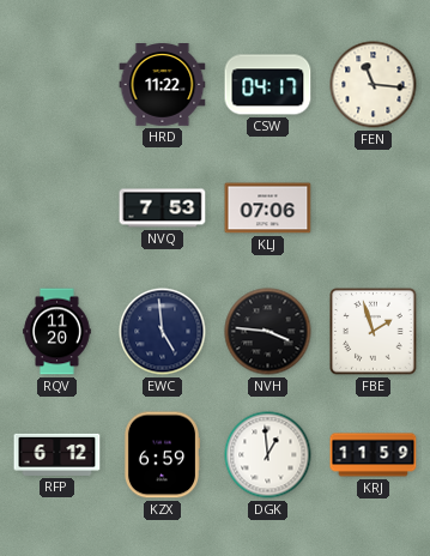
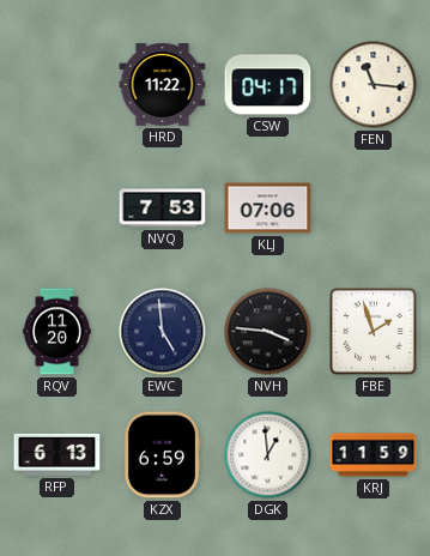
RFP: 6:12 -> 6:13 (57, 454)
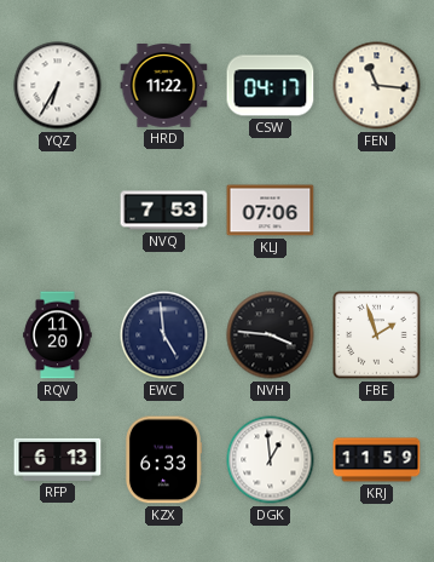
YQZ: none -> 6:35 (58, 86)
KZX: 6:59 -> 6:33 (162, 460)
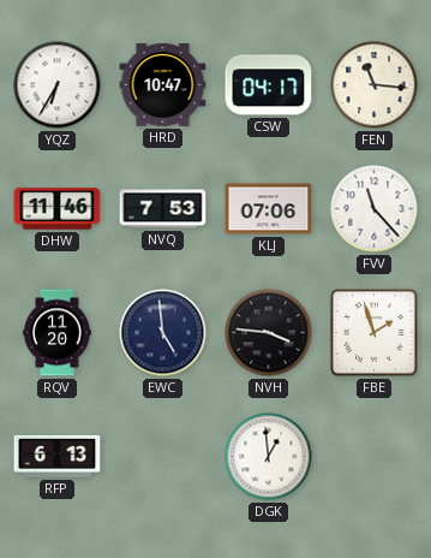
HRD: 11:22 -> 10:47 (163, 85)
DHW: none -> 11:46 (58, 209)
FVV: none -> 11:23 (375, 209)
KZX: 6:33 -> none (162, 460)
KRJ: 11:59 -> none (377, 460)
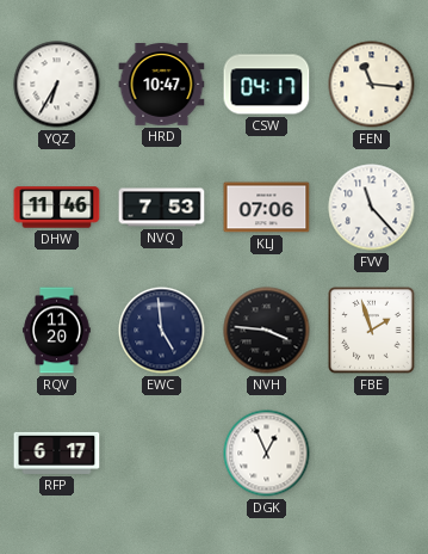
RFP: 6:13 -> 6:17 (57, 453)
DGK: 12:59 -> 12:56 (267, 454)
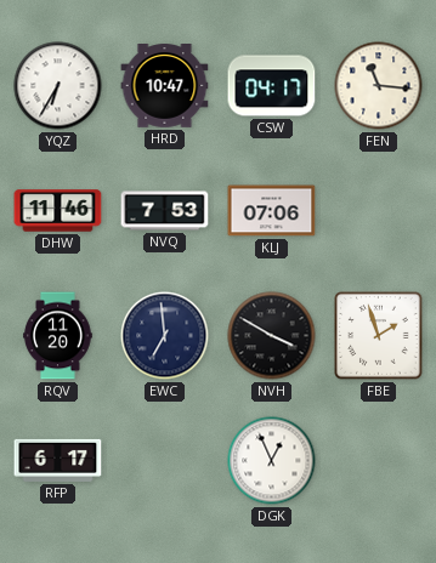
FVV: 11:23 -> none (372, 208)
EWC: 4:59 -> 6:59 (165, 336)
NVH: 3:46 -> 3:50 (272, 336)
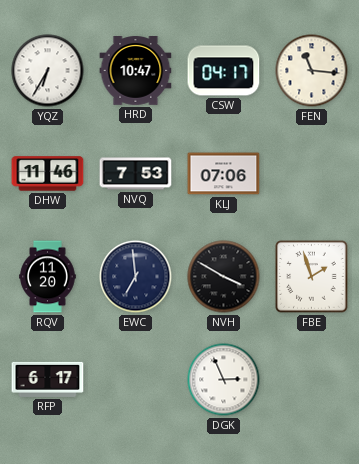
DGK: 12:56 -> 2:56 (224, 380)
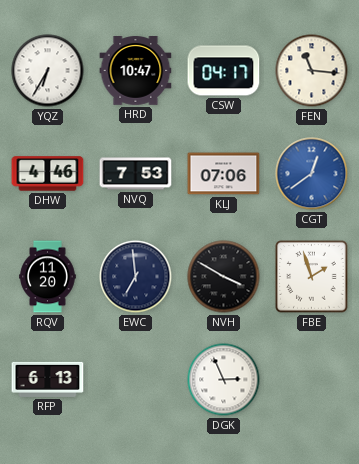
DHW: 11:46 -> 4:46 (48, 174)
CGT: none -> 12:39 (312, 174)
RFP: 6:17 -> 6:13 (48, 379)
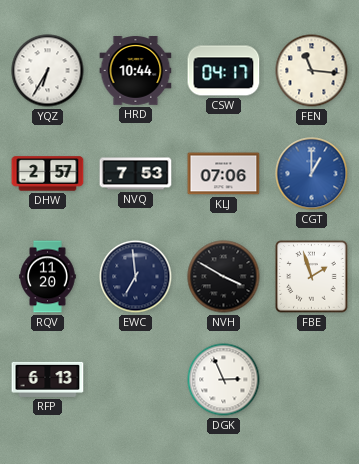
HRD: 10:47 -> 10:44 (136, 71)
DHW: 4:46 -> 2:57 (48, 174)
CGT: 12:39 -> 1:00 (312, 174)
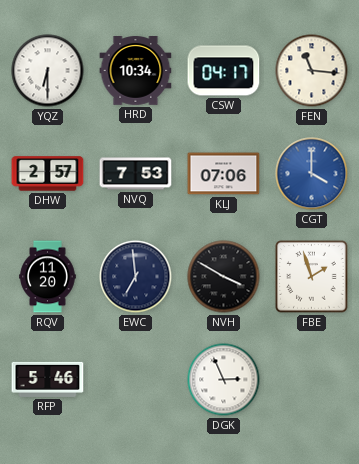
YQZ: 6:35 -> 6:30 (48, 71)
HRD: 10:44 -> 10:34 (136, 71)
CGT: 1:00 -> 4:00 (312, 174)
RFP: 6:13 -> 5:46 (48, 379)
